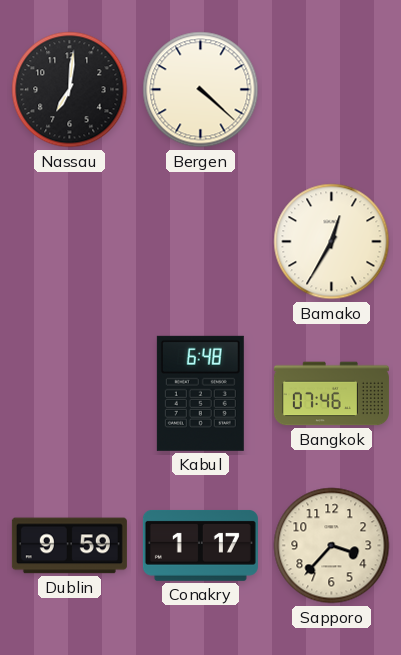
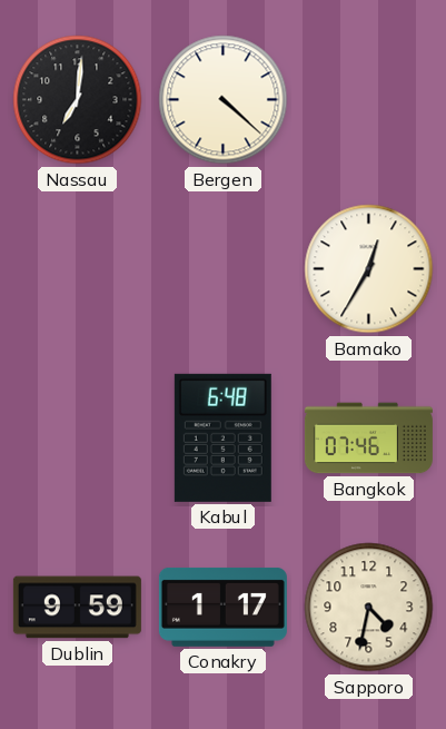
Sapporo: 3:37 -> 4:32 (369, 608)
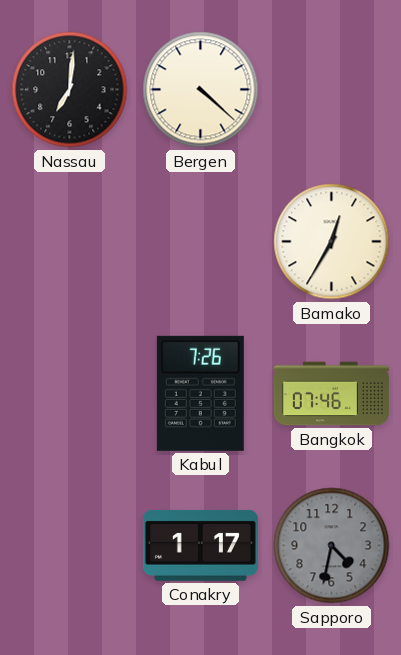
Kabul: 6:48 -> 7:26 (200, 393)
Dublin: 9:59 -> none (77, 608)
Sapporo dial: cream -> grey (332, 546)
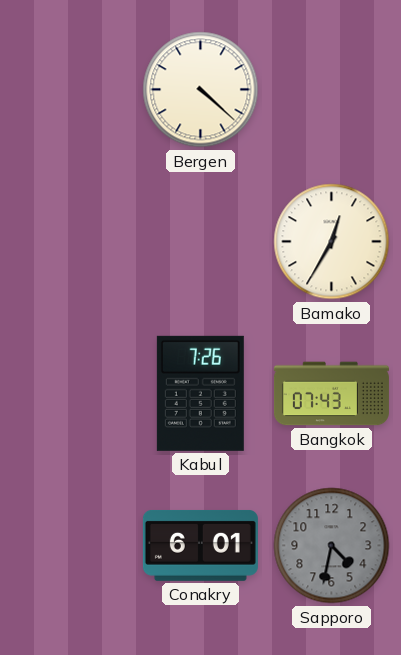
Nassau: 7:01 -> none (70, 90)
Bangkok: 07:46 -> 07:43 (331, 394)
Conakry: 1:17 -> 6:01 (200, 545)
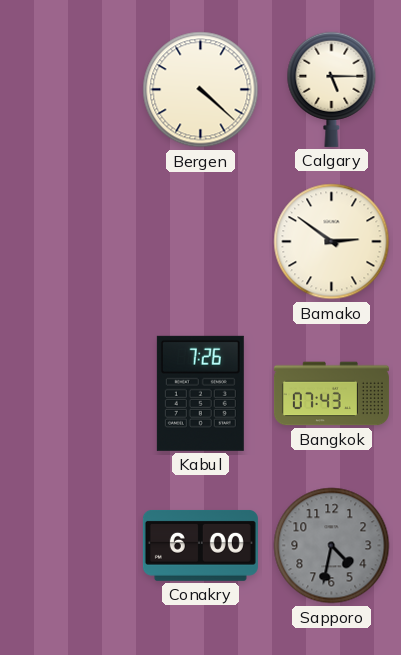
Calgary: none -> 5:15 (332, 89)
Bamako: 12:35 -> 2:51 (332, 242)
Conakry: 6:01 -> 6:00 (200, 545)
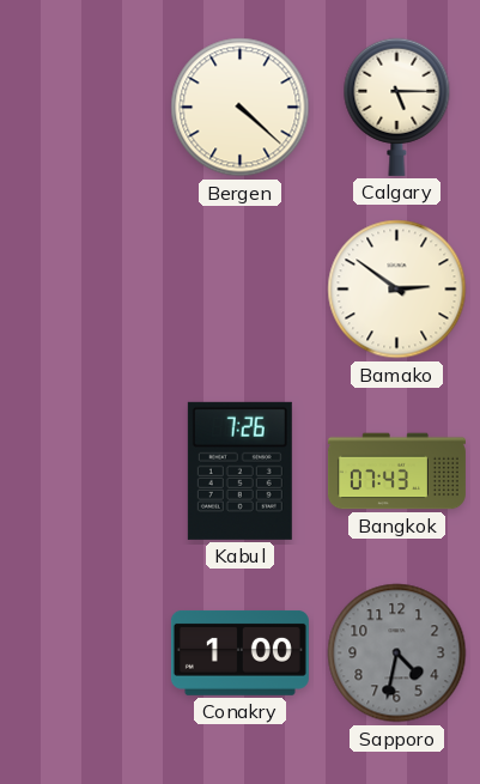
Conakry: 6:00 -> 1:00 (239, 652)
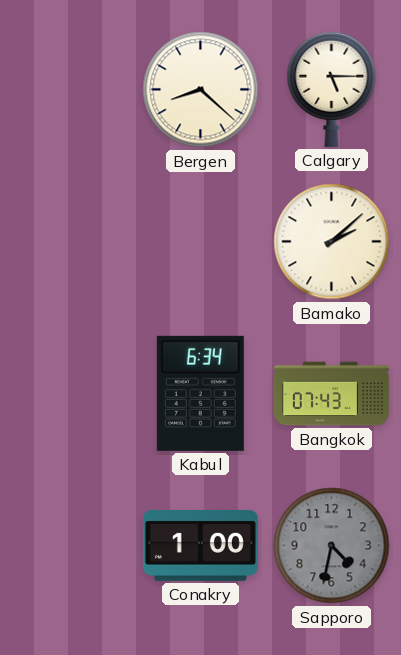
Bergen: 4:22 -> 8:22 (201, 90)
Bamako: 2:51 -> 2:08 (332, 242)
Kabul: 7:26 -> 6:34 (200, 393)
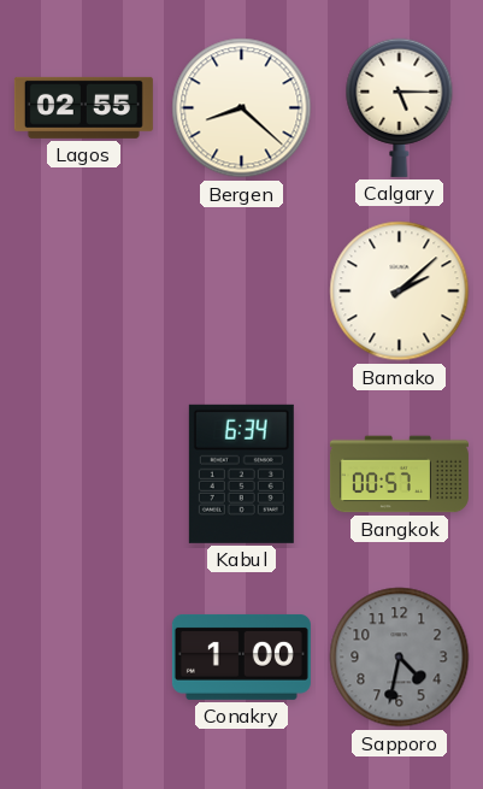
Lagos: none -> 02:55 (83, 107)
Bangkok: 07:43 -> 00:57 (399, 475)
